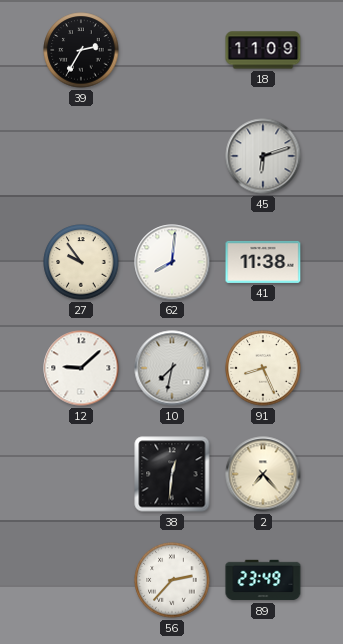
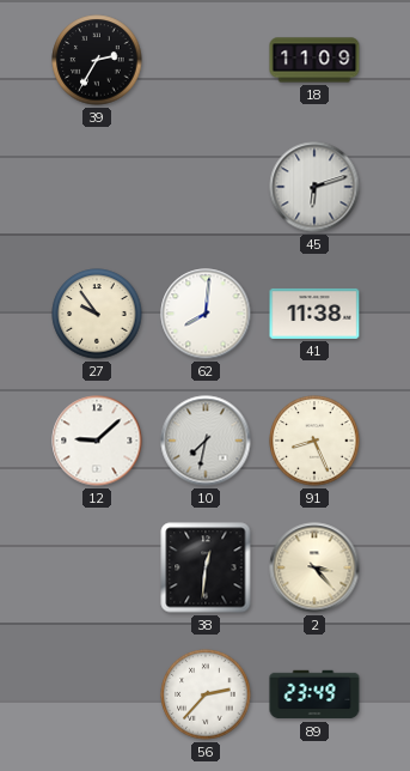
2: 7:23 -> 3:23 (314, 567)
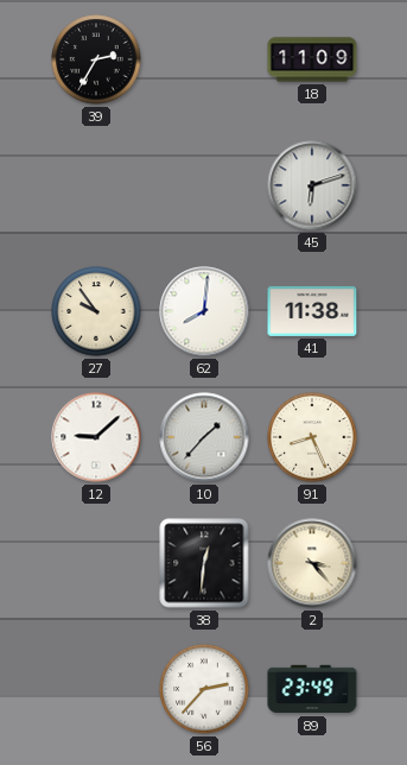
10: 7:32 -> 1:37 (204, 437)
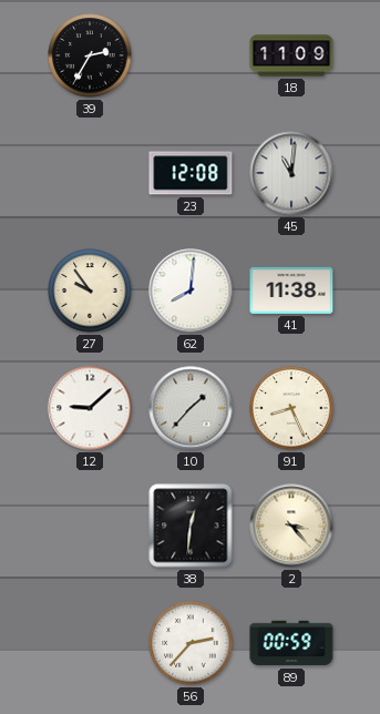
23: none -> 12:08 (191, 173)
45: 6:12 -> 11:01 (291, 173)
89: 23:49 -> 00:59 (291, 643)
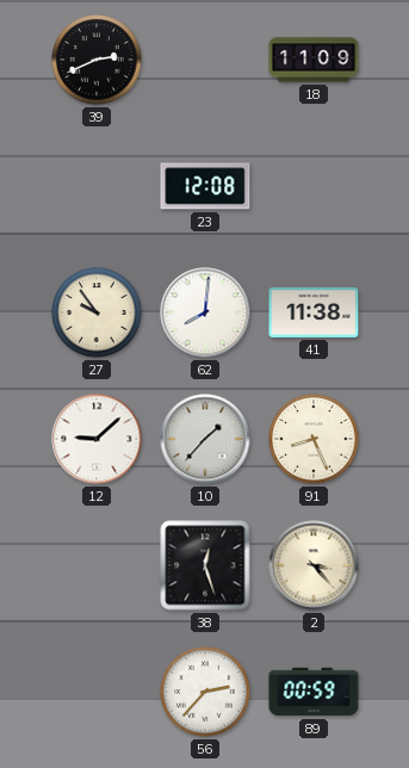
39: 2:35 -> 2:41 (97, 60)
45: 11:01 -> none (291, 173)
38: 12:31 -> 12:27 (205, 565)
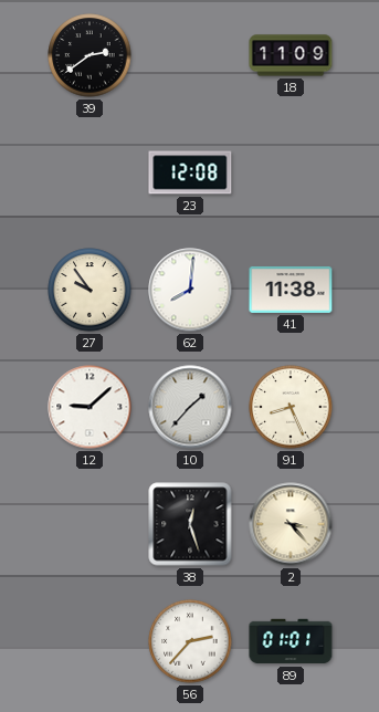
39: 2:41 -> 2:39 (90, 55)
89: 00:59 -> 01:01 (291, 641)
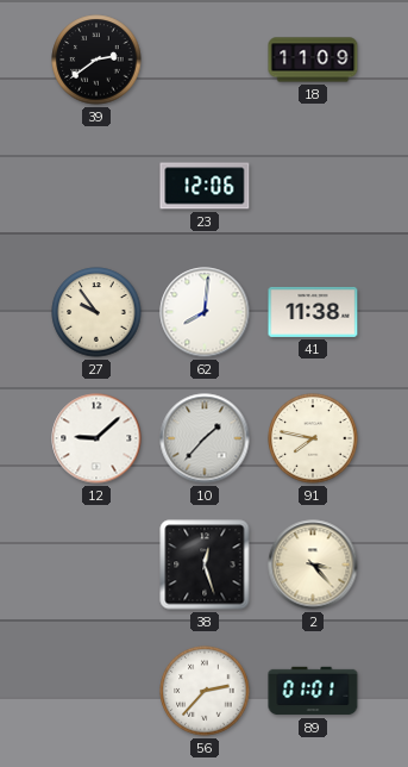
23: 12:08 -> 12:06 (205, 186)
91: 8:26 -> 7:47 (313, 438)
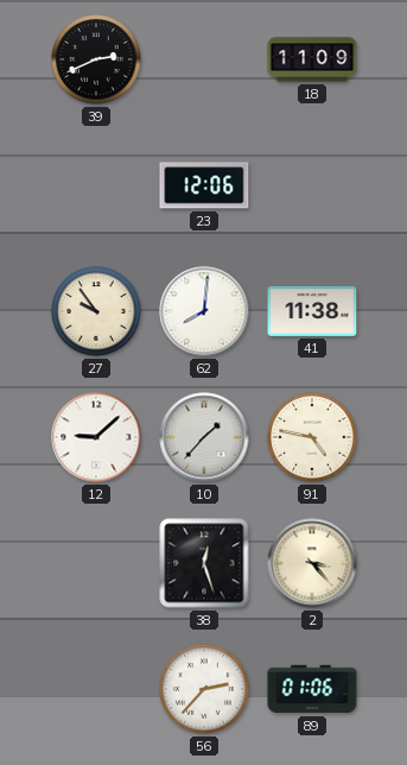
39: 2:39 -> 2:41 (96, 59)
91: 7:47 -> 4:47 (312, 437)
89: 01:01 -> 01:06 (312, 689)
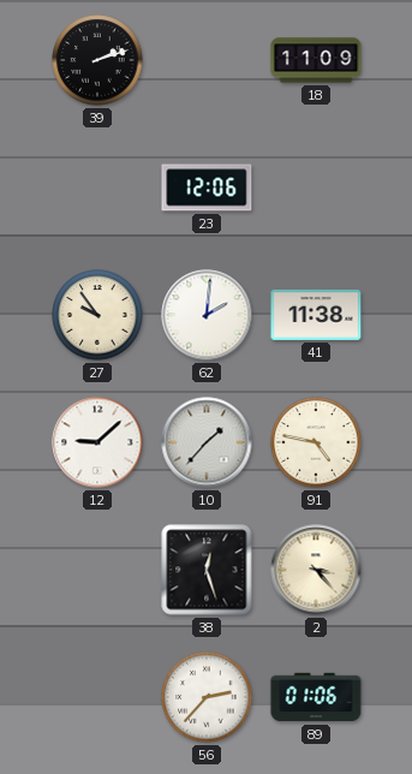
39: 2:41 -> 2:12 (97, 60)
62: 8:01 -> 2:01 (207, 315)
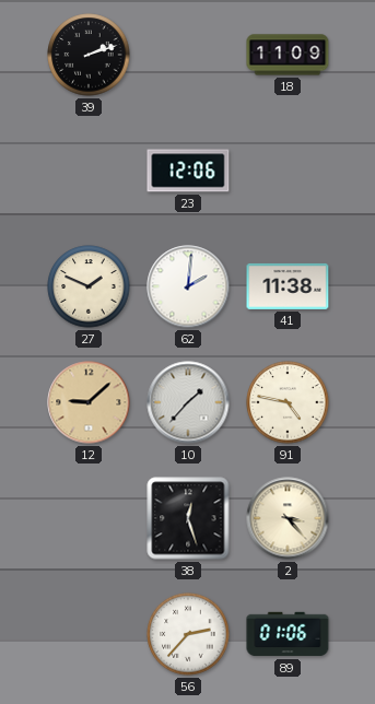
27: 9:54 -> 1:49 (89, 286)
12 dial: white -> champagne (89, 402)
